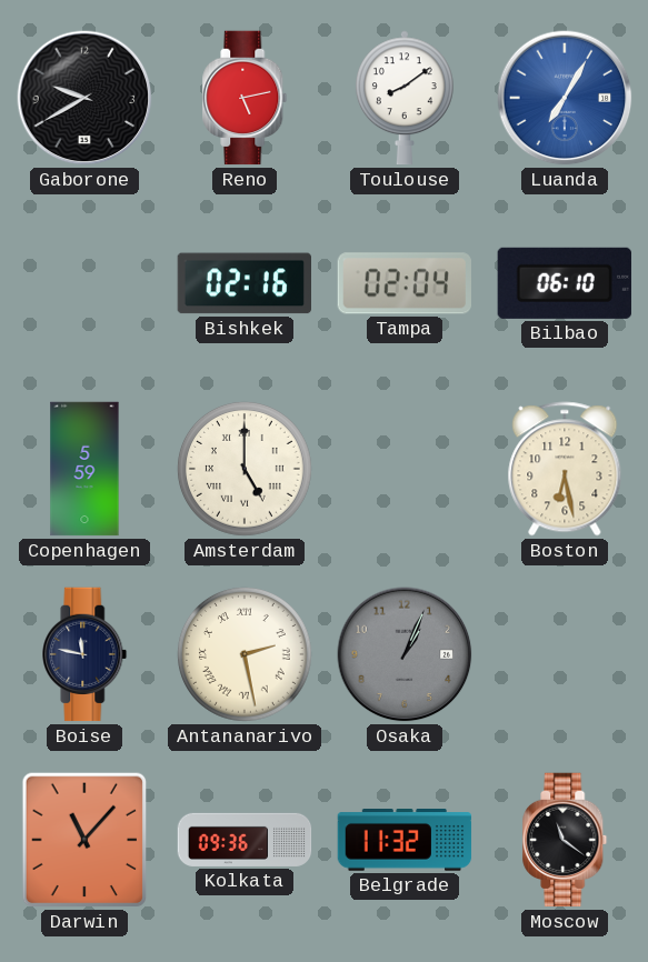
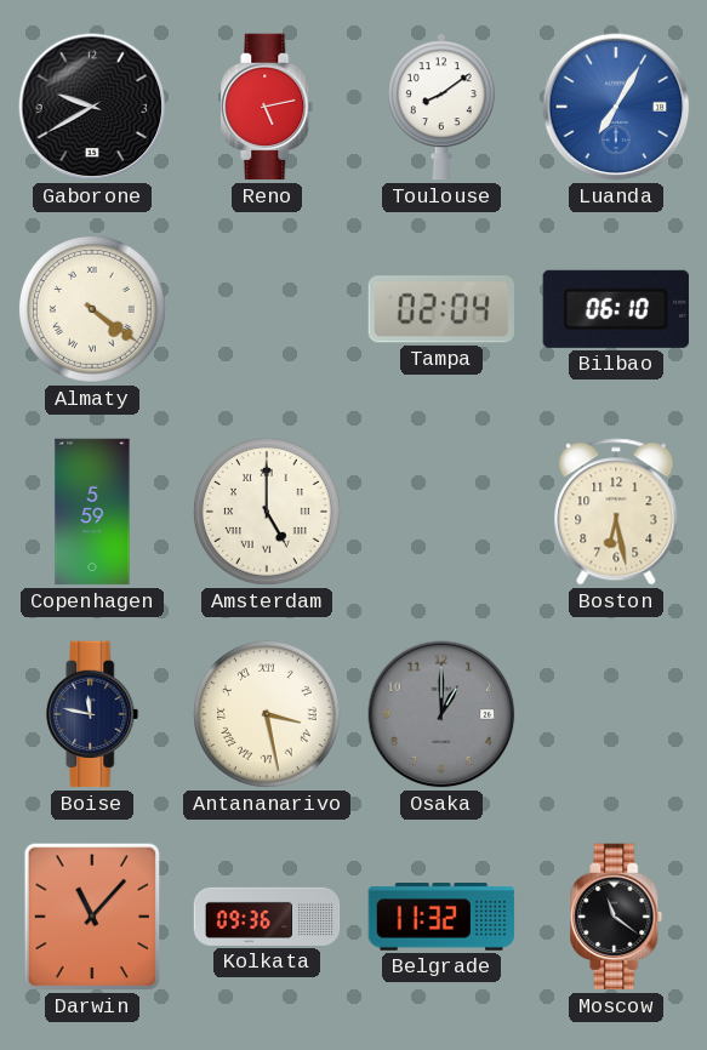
Almaty: none -> 4:21 (92, 309)
Bishkek: 02:16 -> none (243, 283)
Antananarivo: 2:28 -> 3:28 (267, 714)
Osaka: 1:04 -> 1:00 (441, 714)
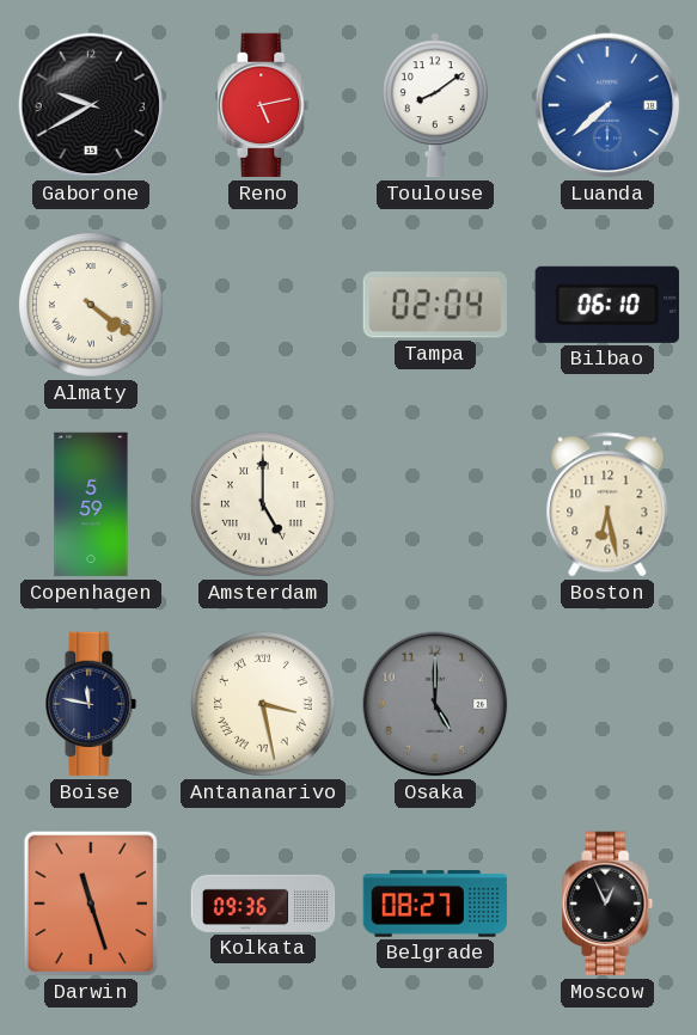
Luanda: 7:05 -> 7:38 (607, 105)
Osaka: 1:00 -> 5:00 (435, 704)
Darwin: 11:07 -> 11:27 (91, 904)
Belgrade: 11:32 -> 08:27 (435, 905)
Moscow: 11:21 -> 12:56 (607, 904)
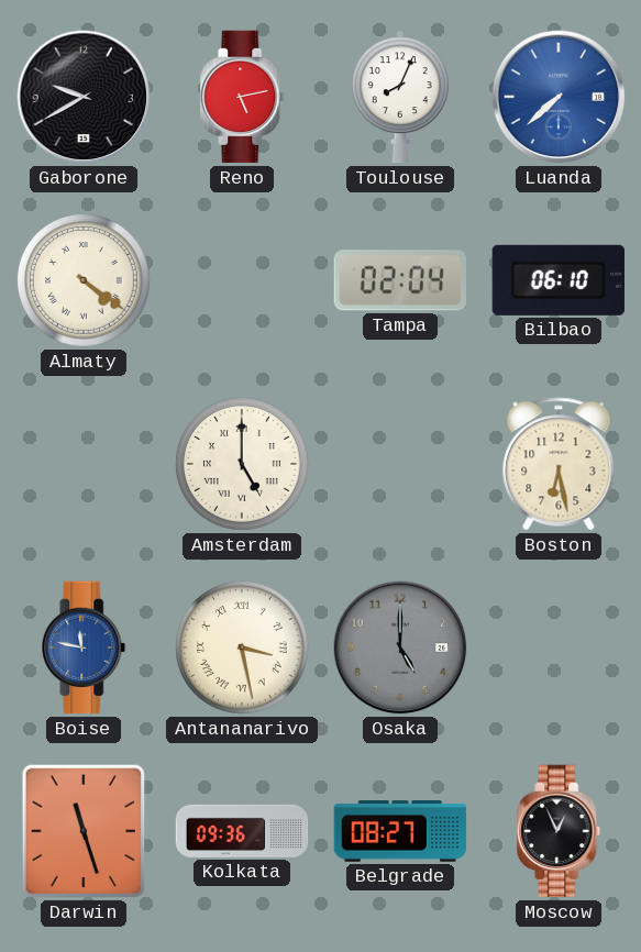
Toulouse: 8:09 -> 8:04 (400, 97)
Copenhagen: 5:59 -> none (91, 504)
Boise dial: navy -> blue (84, 647)
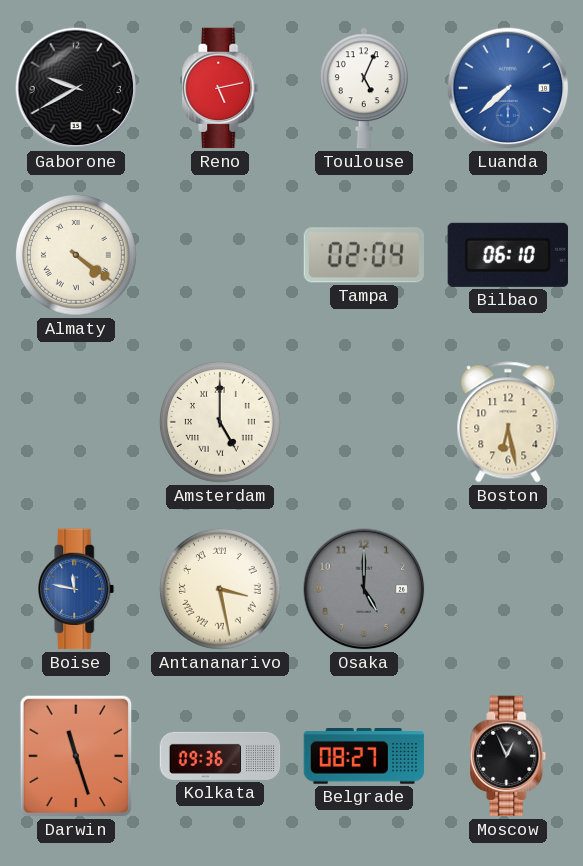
Toulouse: 8:04 -> 5:04 (364, 88)
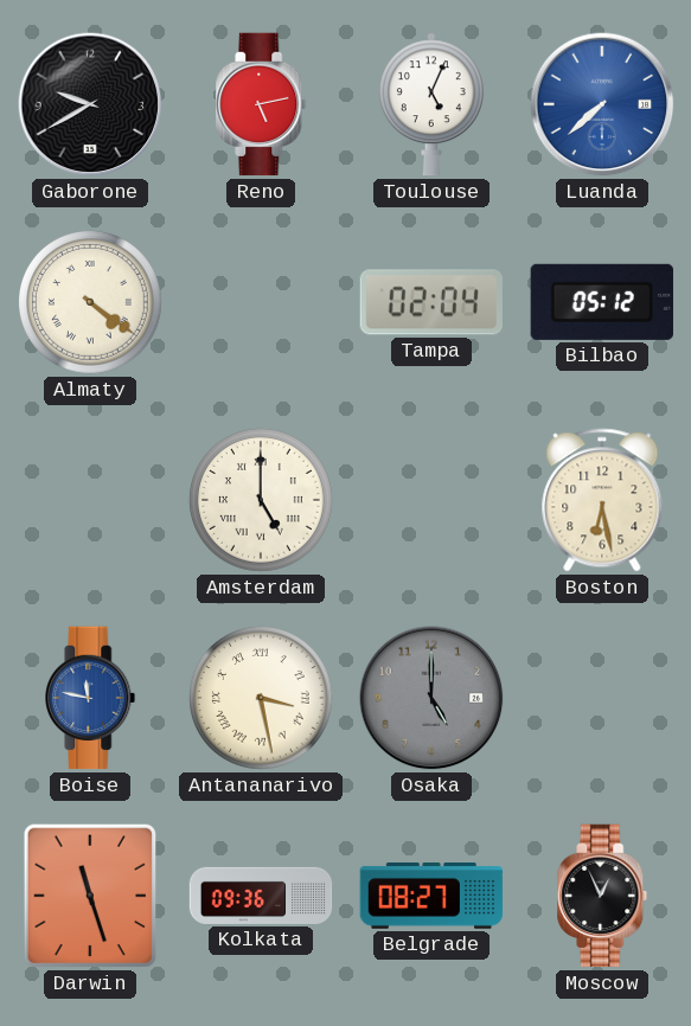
Bilbao: 06:10 -> 05:12 (602, 302)
